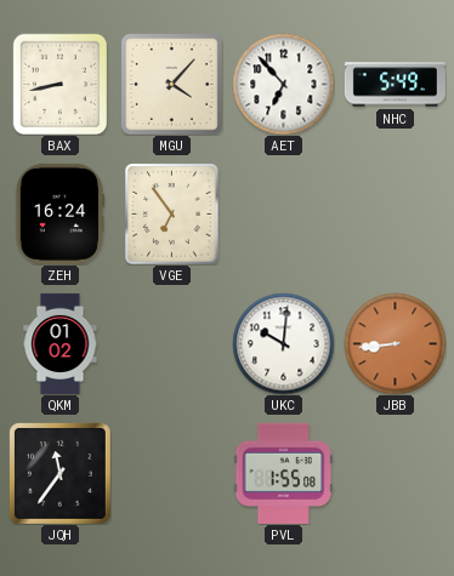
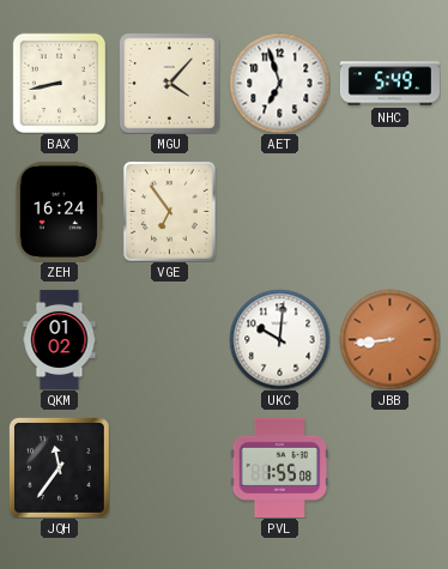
AET: 6:53 -> 6:57 (279, 83)
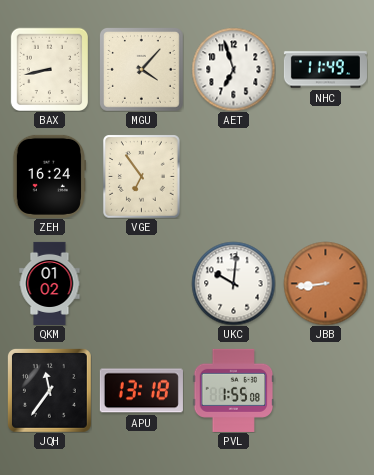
NHC: 5:49 -> 11:49 (325, 70)
APU: none -> 13:18 (141, 391)
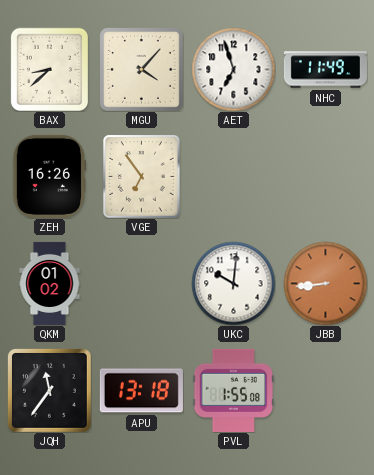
BAX: 8:43 -> 8:38 (49, 69)
ZEH: 16:24 -> 16:26 (49, 176)
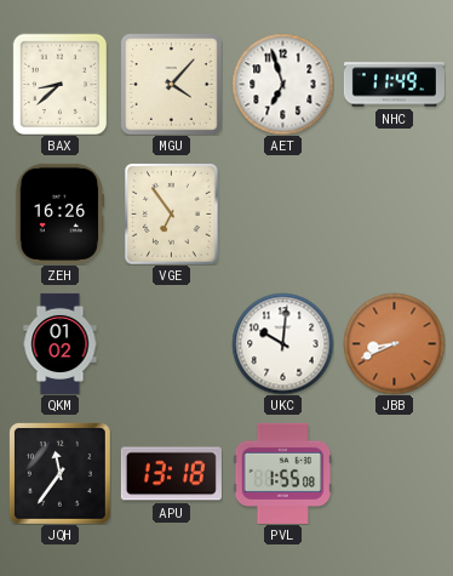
JBB: 8:44 -> 8:41 (394, 343)
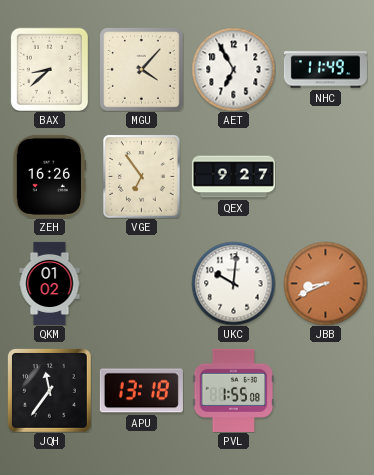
AET: 6:57 -> 6:55 (233, 69)
QEX: none -> 9:27 (233, 177)
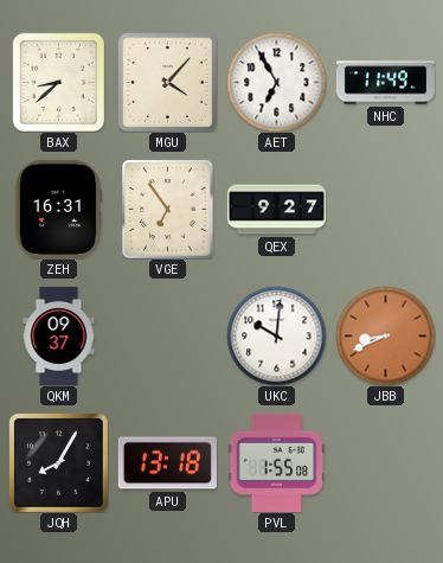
ZEH: 16:26 -> 16:31 (58, 209)
QKM: 01:02 -> 09:37 (59, 335)
JQH: 11:36 -> 8:05 (58, 462)
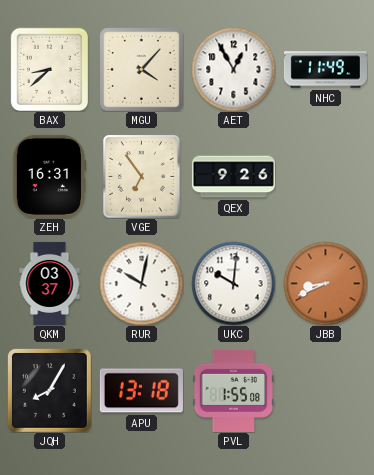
AET: 6:55 -> 12:55 (233, 69)
QEX: 9:27 -> 9:26 (233, 177)
QKM: 09:37 -> 03:37 (50, 283)
RUR: none -> 10:02 (141, 283)
